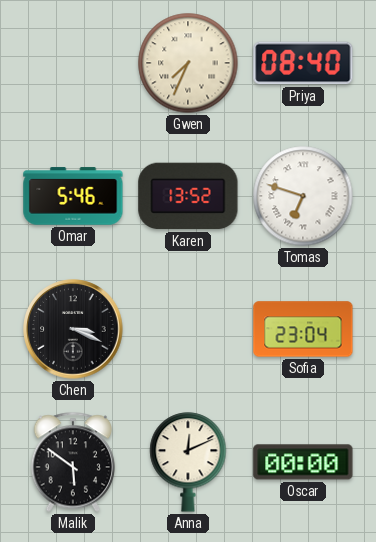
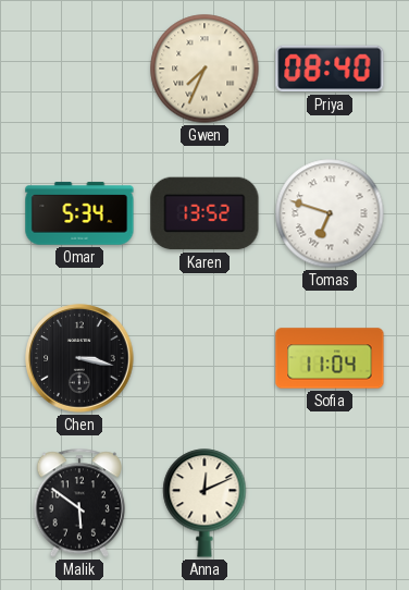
Omar: 5:46 -> 5:34 (79, 213)
Chen: 3:19 -> 3:17 (79, 358)
Sofia: 23:04 -> 11:04 (330, 358)
Oscar: 00:00 -> none (303, 462)
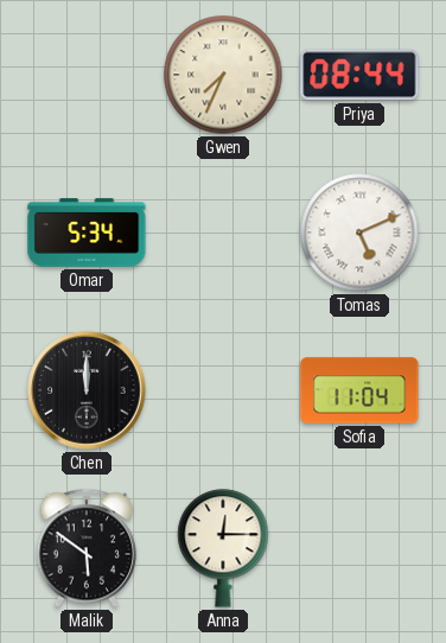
Priya: 08:40 -> 08:44 (359, 75)
Karen: 13:52 -> none (205, 213)
Tomas: 6:48 -> 5:11 (359, 233)
Chen: 3:17 -> 12:00 (87, 390)
Anna: 12:11 -> 12:15 (223, 548)
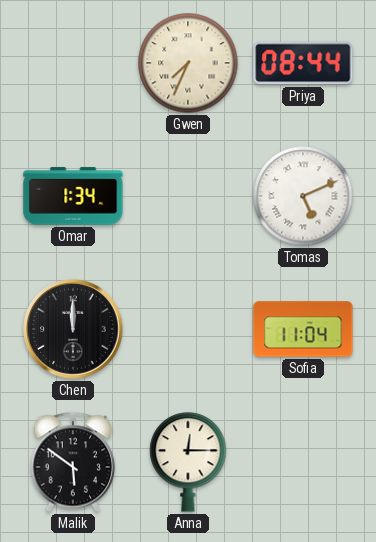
Omar: 5:34 -> 1:34 (73, 196)
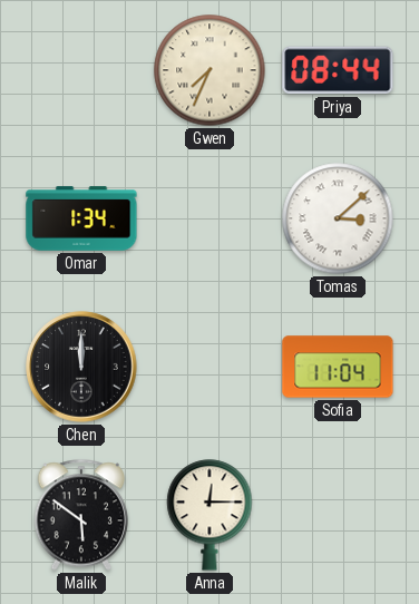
Tomas: 5:11 -> 3:08 (338, 218)
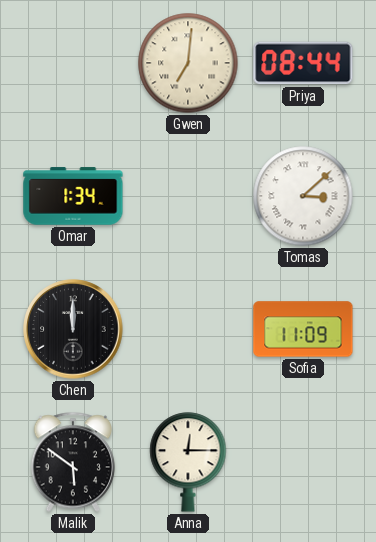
Gwen: 7:34 -> 7:01 (188, 63)
Sofia: 11:04 -> 11:09 (303, 329)
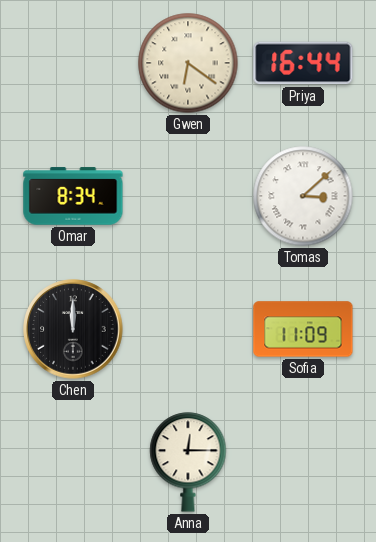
Gwen: 7:01 -> 6:21 (188, 63)
Priya: 08:44 -> 16:44 (303, 63)
Omar: 1:34 -> 8:34 (73, 196)
Malik: 5:51 -> none (73, 462)
